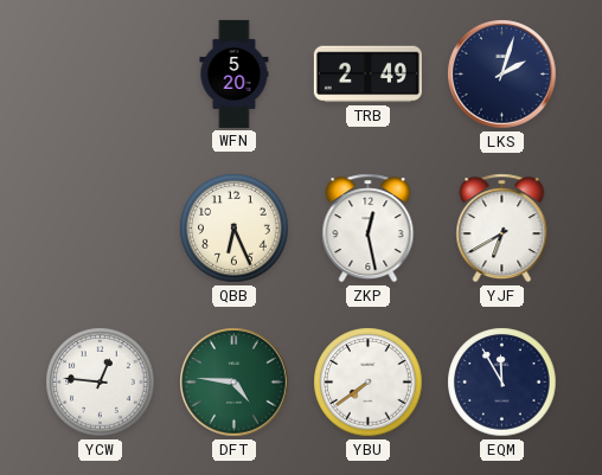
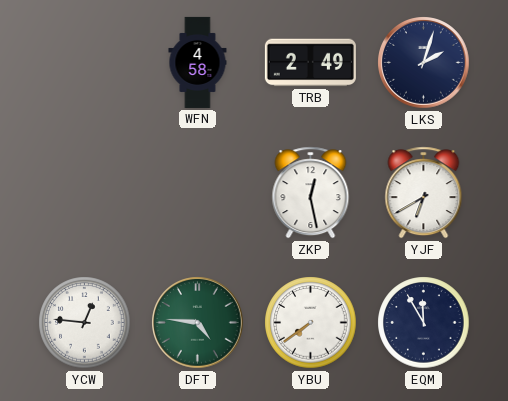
WFN: 5:20 -> 4:58 (198, 62)
QBB: 6:26 -> none (235, 229)
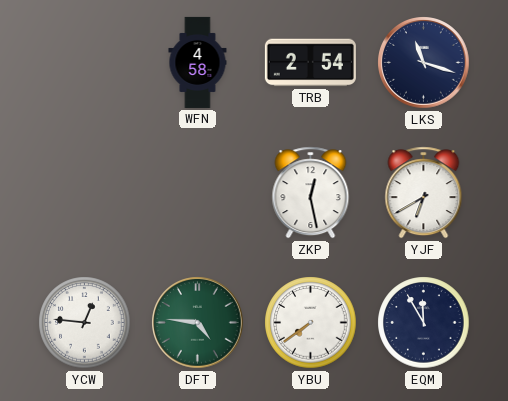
TRB: 2:49 -> 2:54 (310, 63)
LKS: 2:03 -> 11:18 (424, 63)
